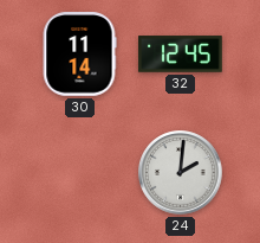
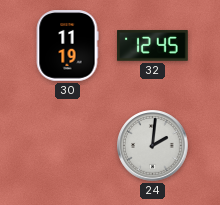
30: 11:14 -> 11:19 (67, 46)
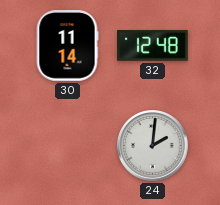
30: 11:19 -> 11:14 (67, 46)
32: 12:45 -> 12:48 (153, 46)
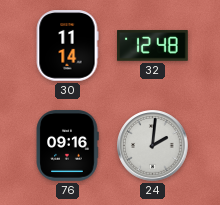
76: none -> 09:16 (67, 146)
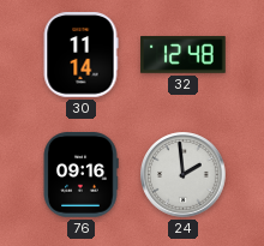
24: 2:01 -> 1:59 (184, 175)
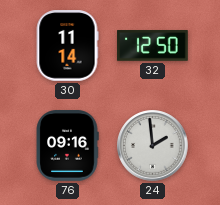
32: 12:48 -> 12:50 (153, 46)
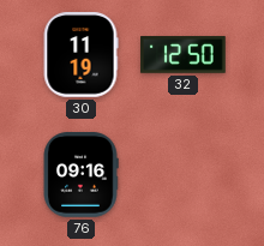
30: 11:14 -> 11:19 (80, 55)
24: 1:59 -> none (153, 146)
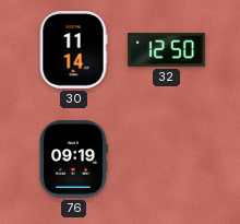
30: 11:19 -> 11:14 (73, 50)
76: 09:16 -> 09:19 (73, 160)
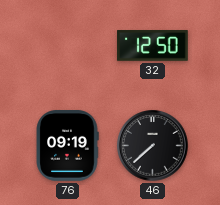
30: 11:14 -> none (73, 50)
46: none -> 7:38 (153, 146)
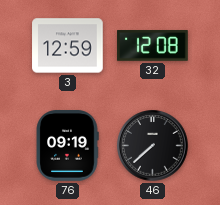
3: none -> 12:59 (68, 46)
32: 12:50 -> 12:08 (153, 46)
